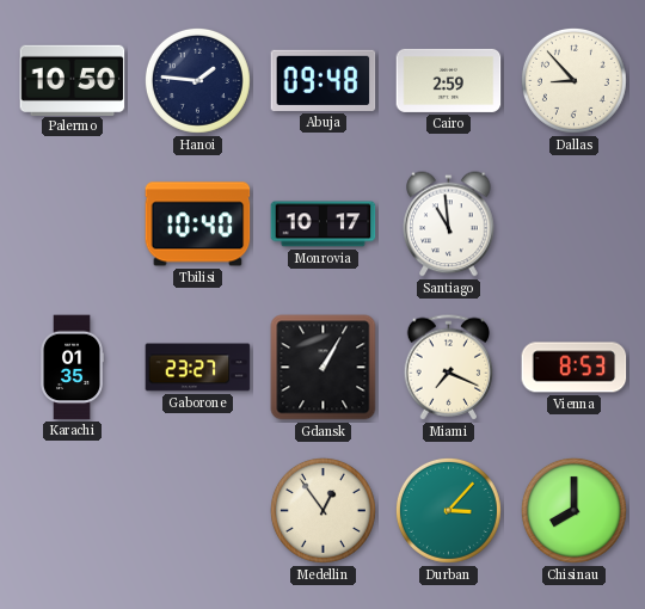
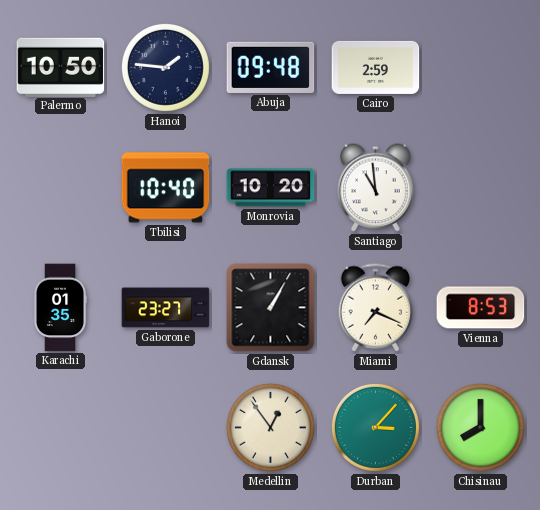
Dallas: 8:53 -> none (573, 80)
Monrovia: 10:17 -> 10:20 (271, 188)
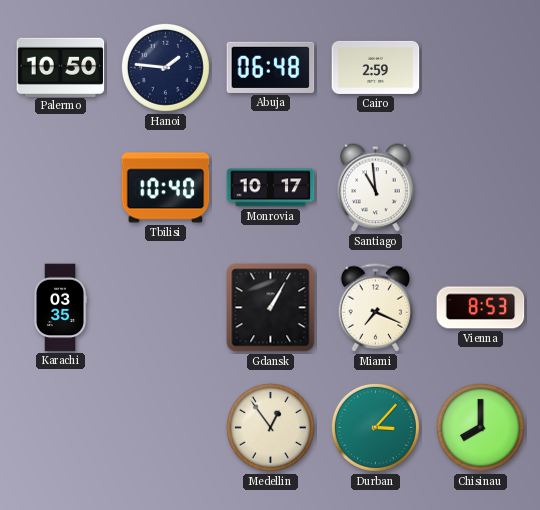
Abuja: 09:48 -> 06:48 (271, 67)
Monrovia: 10:20 -> 10:17 (271, 188)
Karachi: 01:35 -> 03:35 (60, 308)
Gaborone: 23:27 -> none (166, 308)
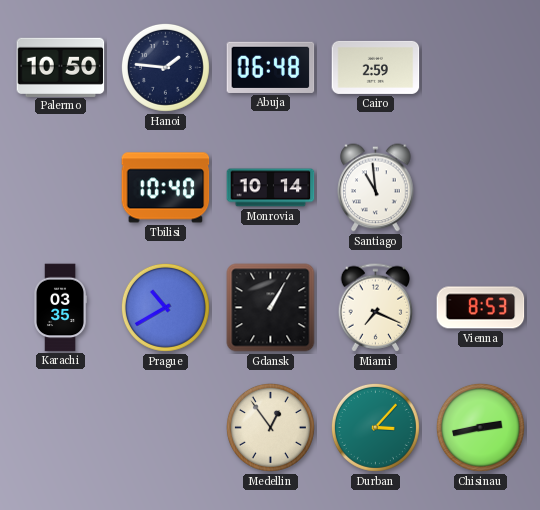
Monrovia: 10:17 -> 10:14 (271, 188)
Prague: none -> 10:40 (165, 307)
Chisinau: 8:00 -> 2:43 (480, 427)
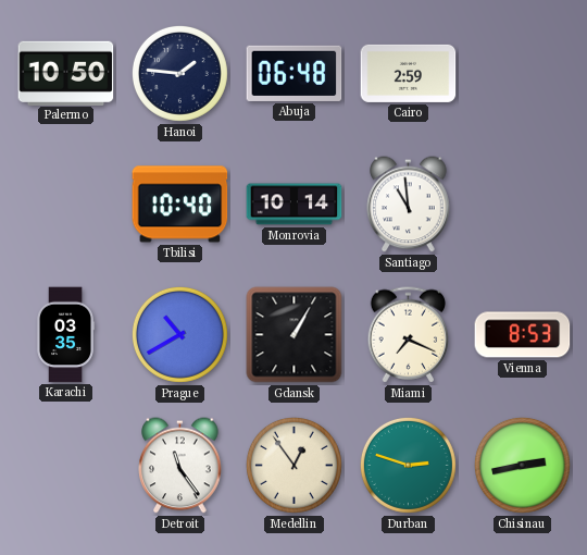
Detroit: none -> 11:24 (180, 466)
Durban: 3:07 -> 2:48 (408, 465)
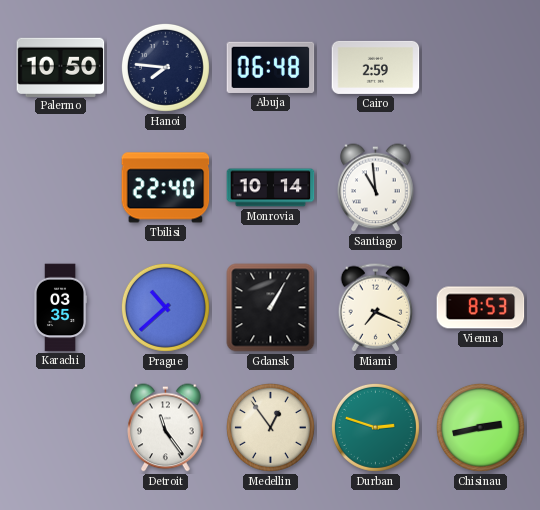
Hanoi: 1:46 -> 7:46 (165, 67)
Tbilisi: 10:40 -> 22:40 (166, 188)
Prague: 10:40 -> 10:38 (165, 307)
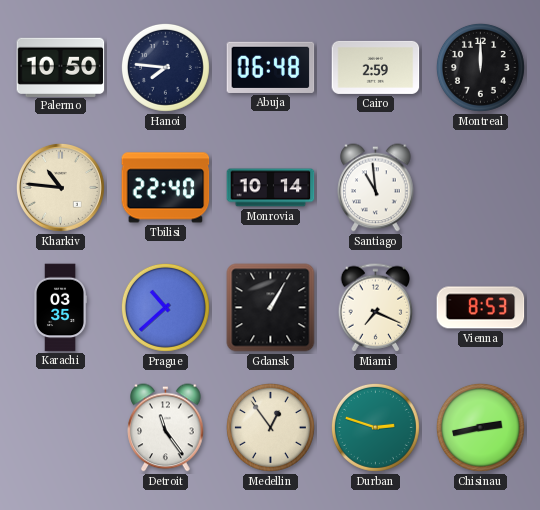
Montreal: none -> 12:00 (480, 67)
Kharkiv: none -> 10:46 (60, 187)
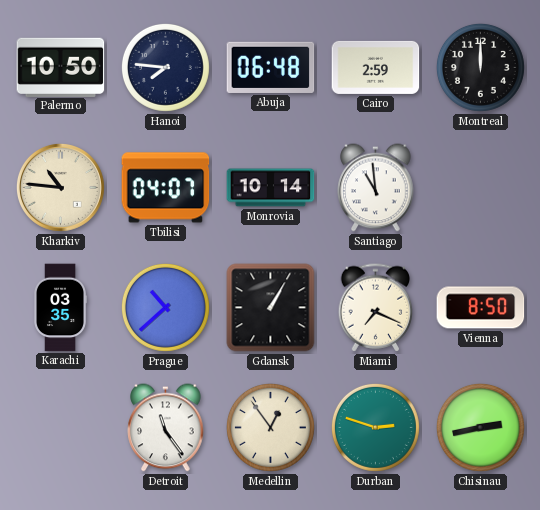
Tbilisi: 22:40 -> 04:07 (166, 188)
Vienna: 8:53 -> 8:50 (481, 308)
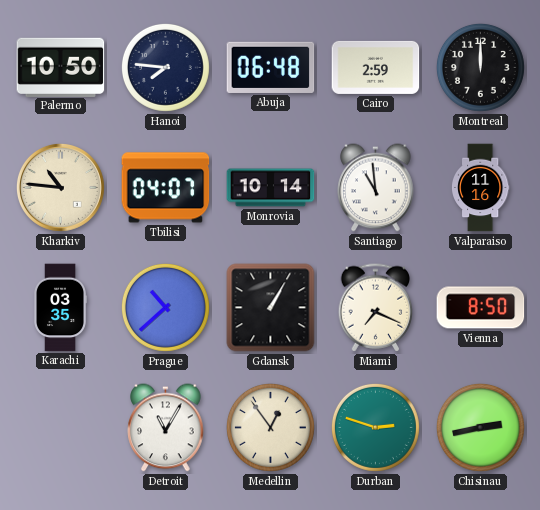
Valparaiso: none -> 11:16 (480, 188)
Detroit: 11:24 -> 11:05 (166, 428)
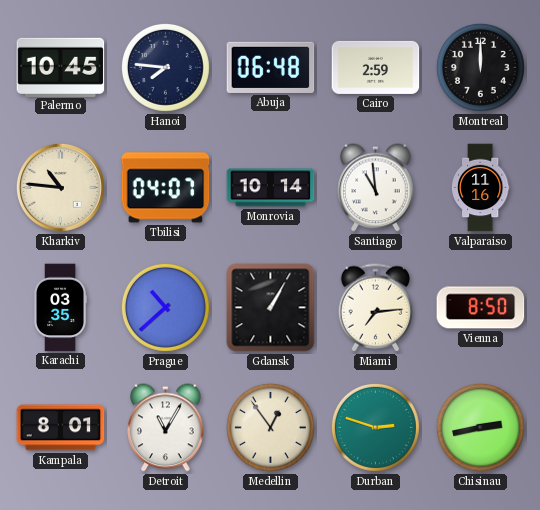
Palermo: 10:50 -> 10:45 (61, 67)
Miami: 7:19 -> 7:14 (376, 308)
Kampala: none -> 8:01 (61, 428)
